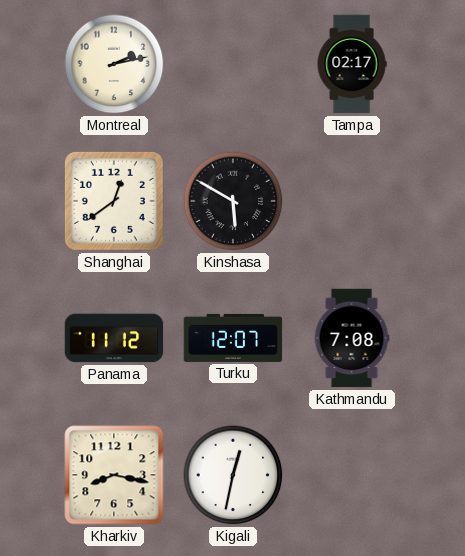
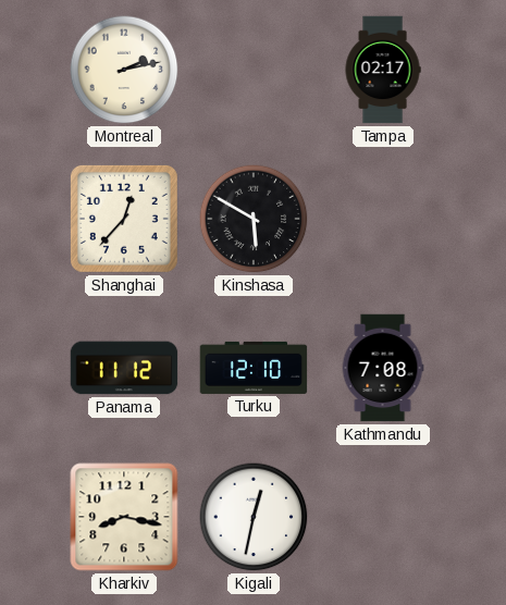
Shanghai: 12:39 -> 12:37 (124, 219)
Turku: 12:07 -> 12:10 (254, 368)
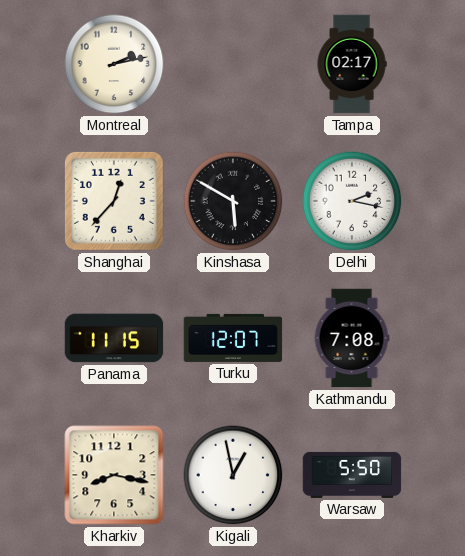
Delhi: none -> 2:17 (352, 201)
Panama: 11:12 -> 11:15 (114, 338)
Turku: 12:10 -> 12:07 (233, 338)
Kigali: 12:32 -> 12:58 (233, 475)
Warsaw: none -> 5:50 (352, 475)
